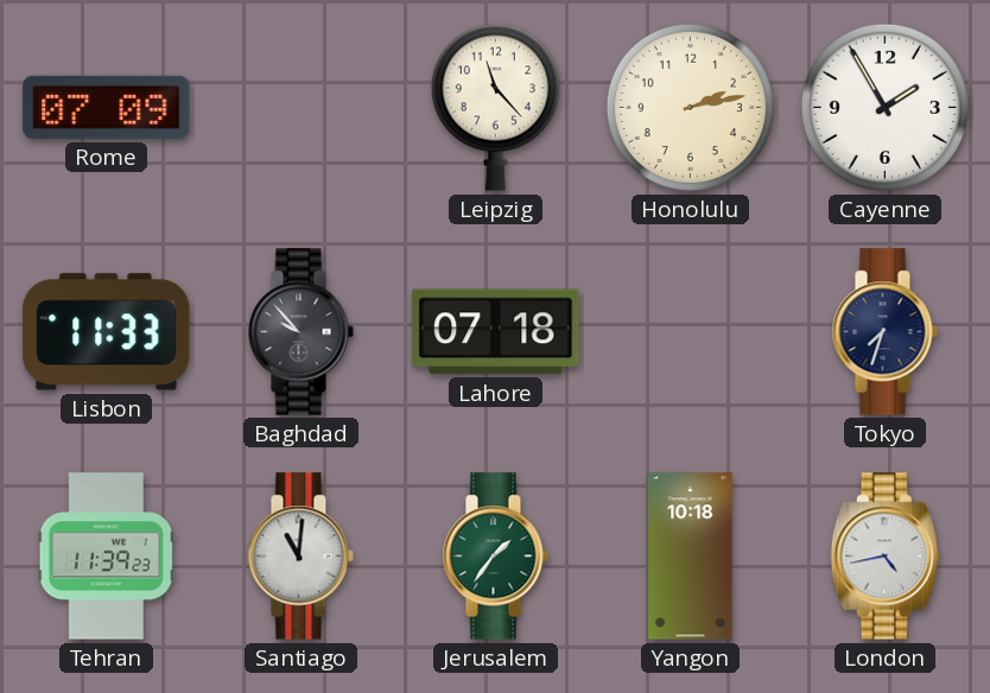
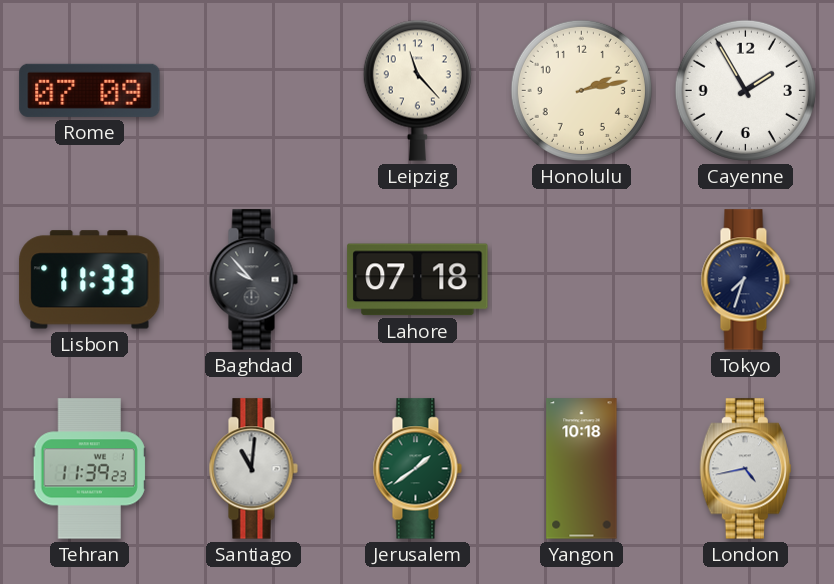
Jerusalem: 1:36 -> 1:39 (417, 469)
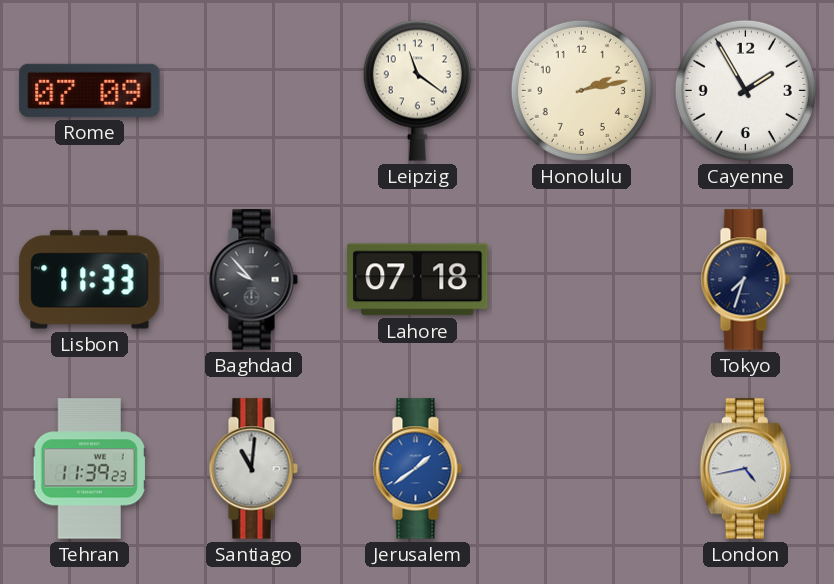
Leipzig: 11:23 -> 11:21 (417, 90)
Jerusalem dial: green -> blue (417, 469)
Yangon: 10:18 -> none (582, 469)
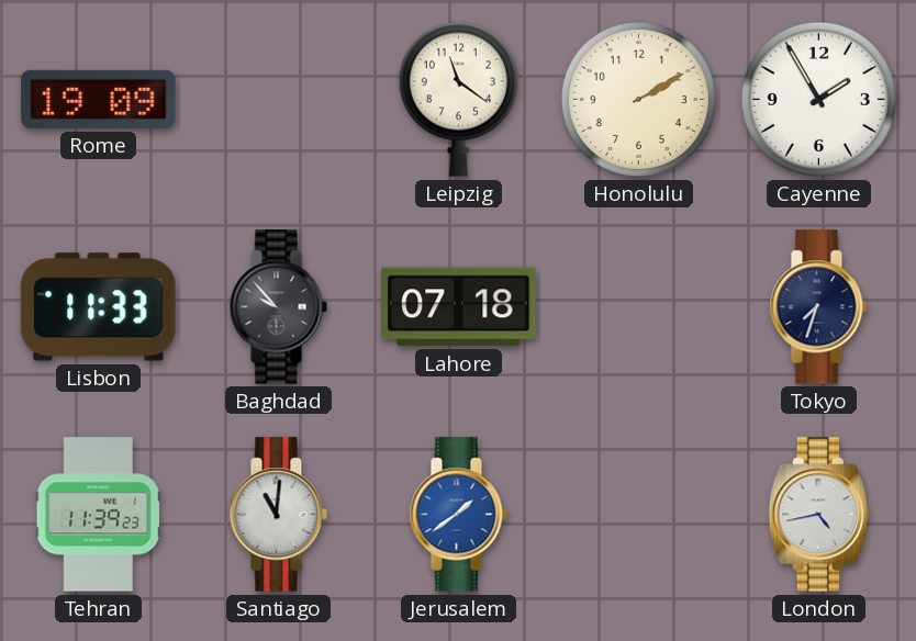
Rome: 07:09 -> 19:09 (99, 99)
Honolulu: 2:13 -> 2:10 (638, 99)
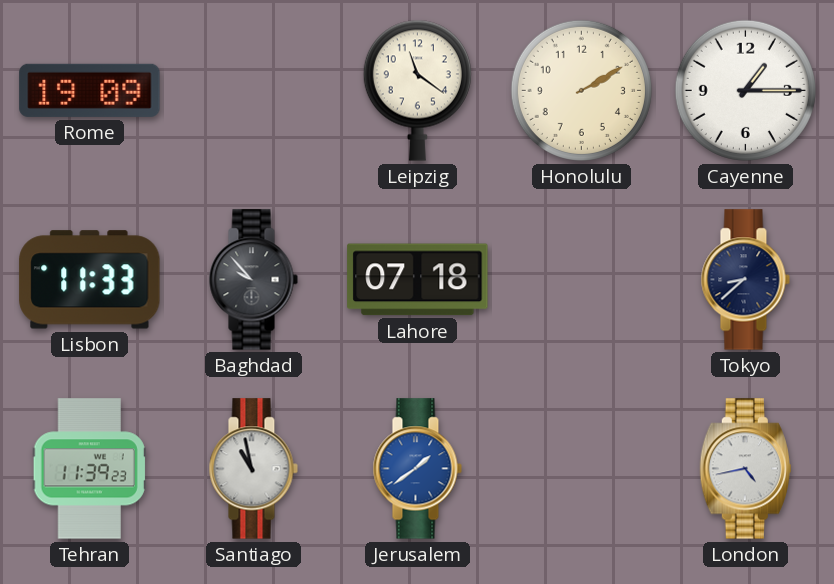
Cayenne: 1:55 -> 1:15 (745, 90)
Tokyo: 7:33 -> 8:38 (745, 280)
Santiago: 11:01 -> 10:58 (253, 469)
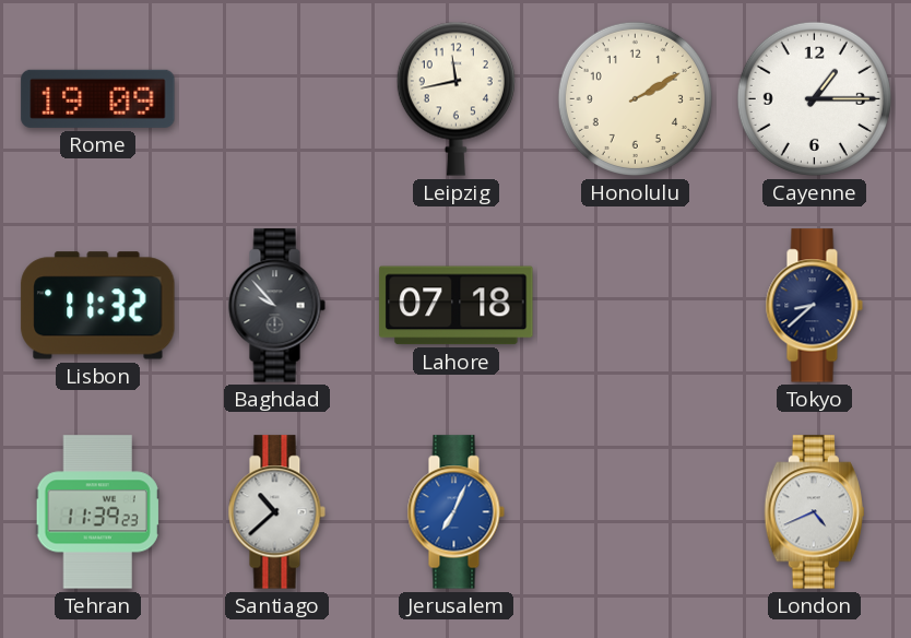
Leipzig: 11:21 -> 11:43 (456, 98)
Lisbon: 11:33 -> 11:32 (98, 306)
Santiago: 10:58 -> 10:38 (276, 512)
Jerusalem: 1:39 -> 7:04 (456, 512)
London: 4:43 -> 4:41 (814, 512)
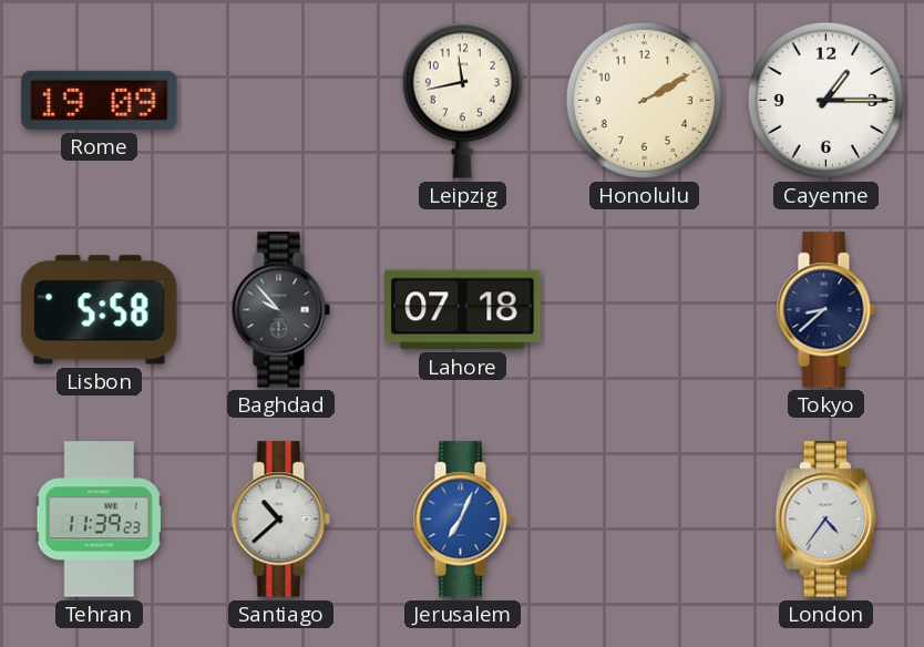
Lisbon: 11:32 -> 5:58 (100, 310)
London: 4:41 -> 4:36 (825, 520)
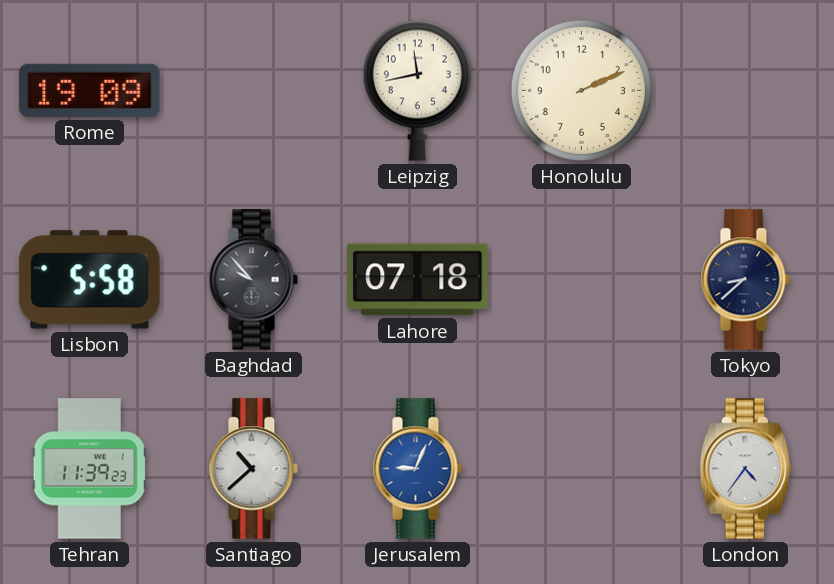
Honolulu: 2:10 -> 2:11 (581, 90)
Cayenne: 1:15 -> none (825, 100)
Jerusalem: 7:04 -> 9:04 (417, 469)
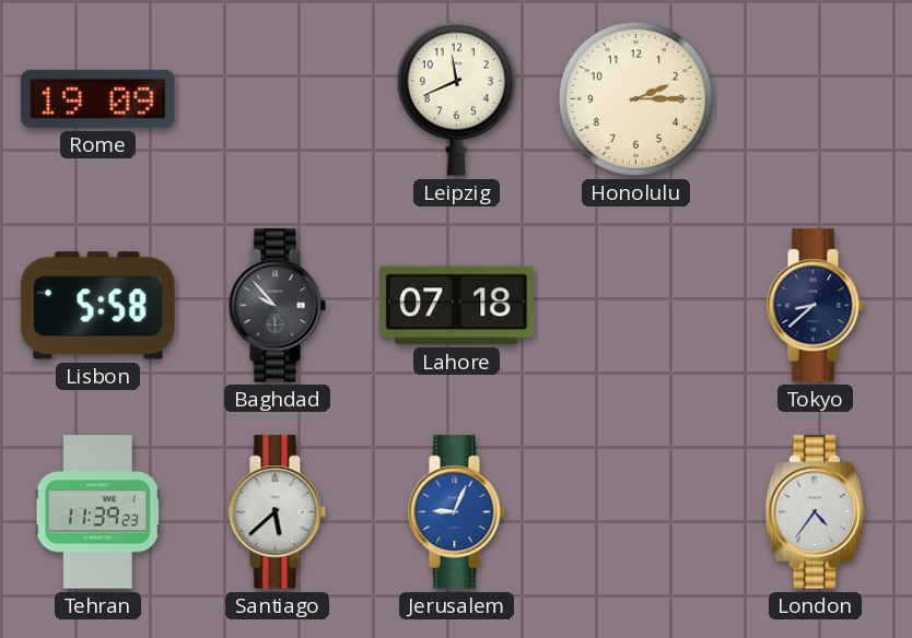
Leipzig: 11:43 -> 11:41 (456, 98)
Honolulu: 2:11 -> 2:15 (635, 98)
Santiago: 10:38 -> 5:38 (277, 512)
